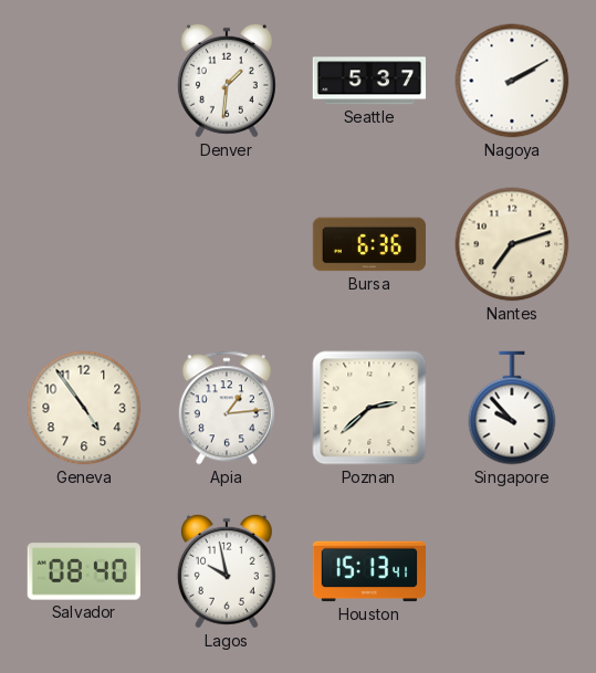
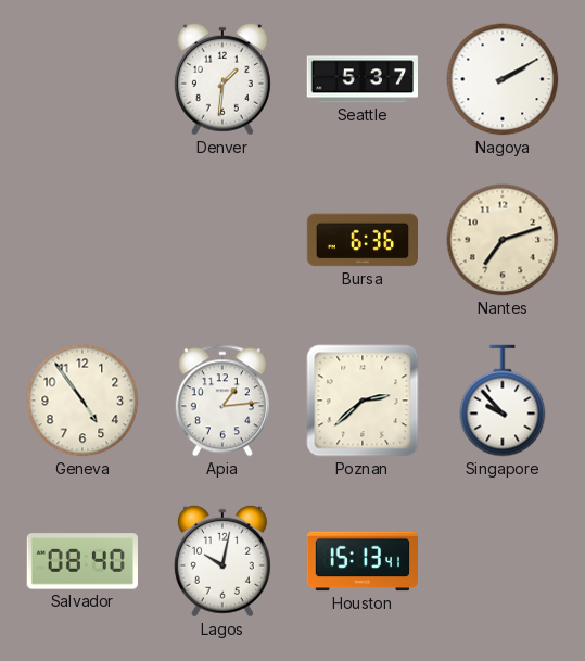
Lagos: 9:58 -> 10:02 (222, 561)
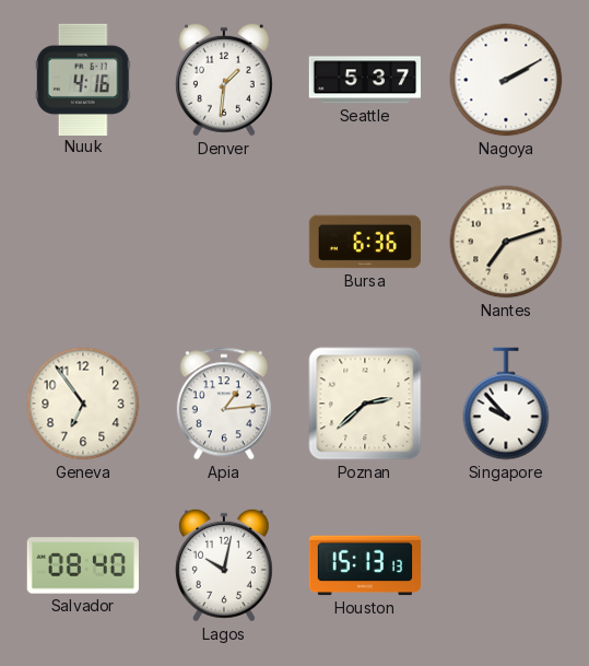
Nuuk: none -> 4:16 (83, 79)
Geneva: 4:54 -> 6:54 (83, 404)
Houston: 15:13:41 -> 15:13:13 (364, 565)
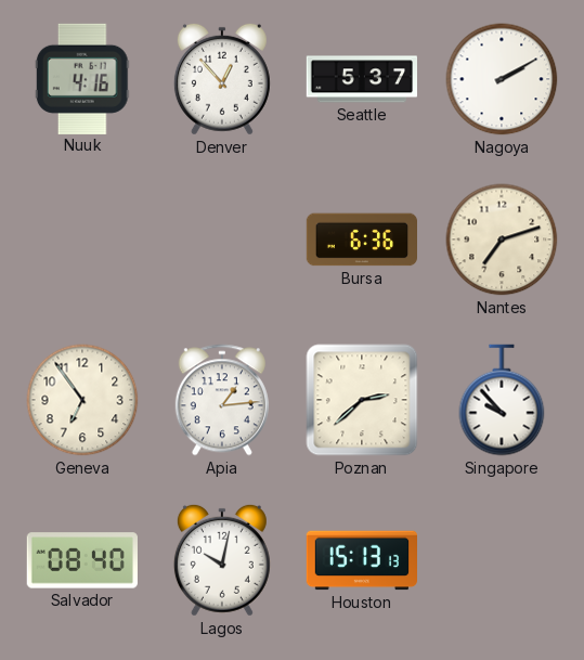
Denver: 1:31 -> 12:53 (222, 79)
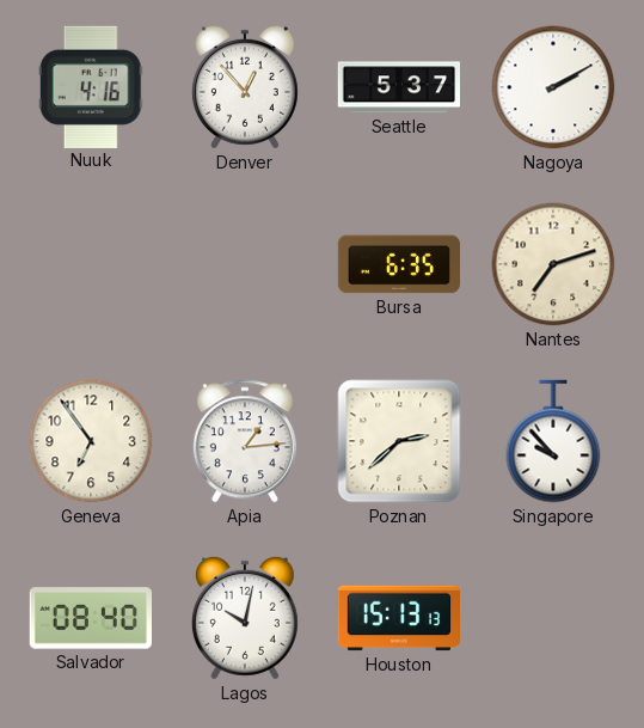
Bursa: 6:36 -> 6:35 (398, 264)
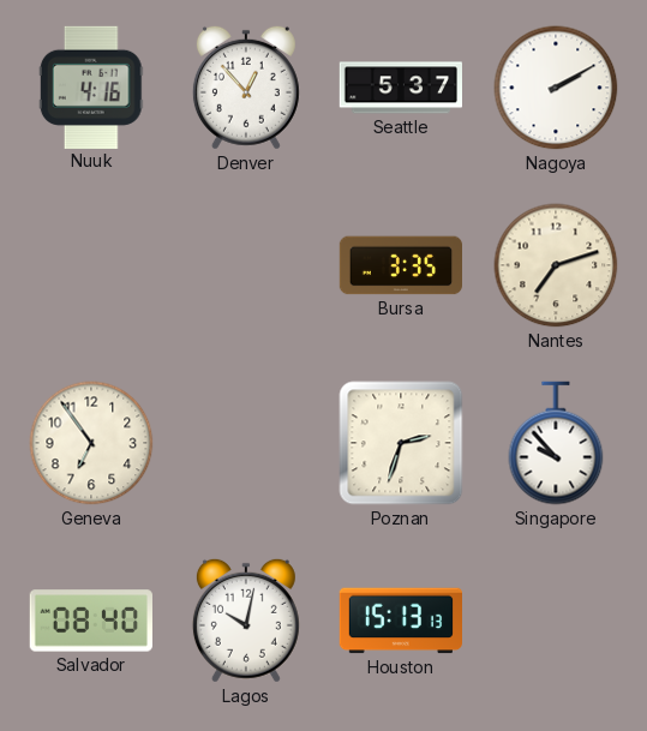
Bursa: 6:35 -> 3:35 (400, 265)
Apia: 1:14 -> none (245, 441)
Poznan: 2:38 -> 2:33 (401, 443)
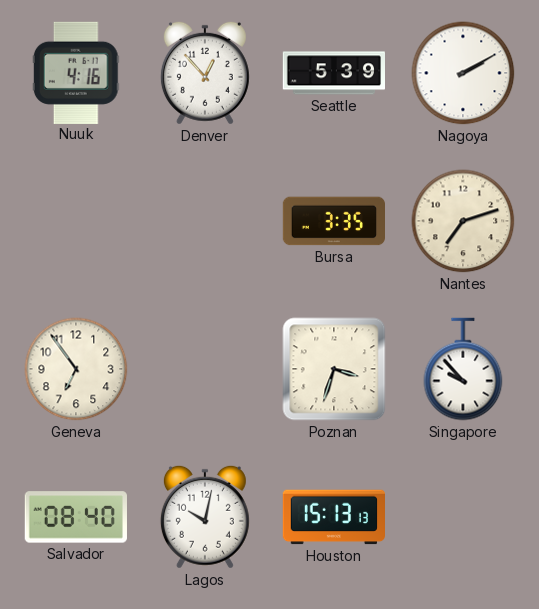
Seattle: 5:37 -> 5:39 (333, 73)
Poznan: 2:33 -> 3:33 (334, 369)
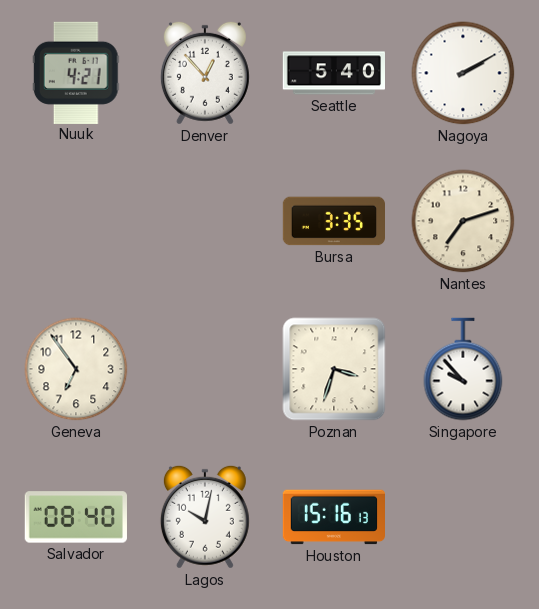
Nuuk: 4:16 -> 4:21 (76, 72)
Seattle: 5:39 -> 5:40 (333, 73)
Houston: 15:13 -> 15:16 (333, 517)
